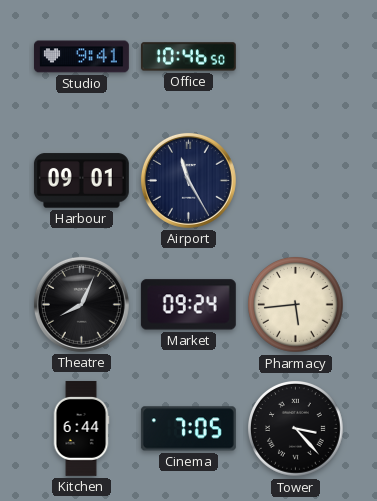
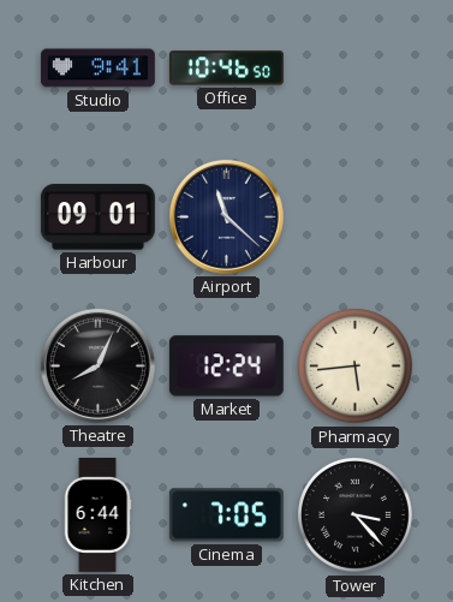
Airport: 11:25 -> 11:22 (226, 216)
Market: 09:24 -> 12:24 (226, 366)
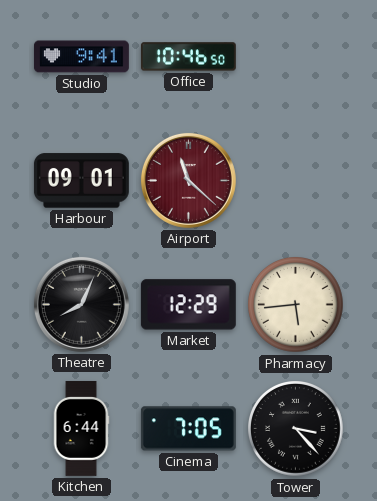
Airport dial: navy -> burgundy (188, 180)
Market: 12:24 -> 12:29 (188, 305)
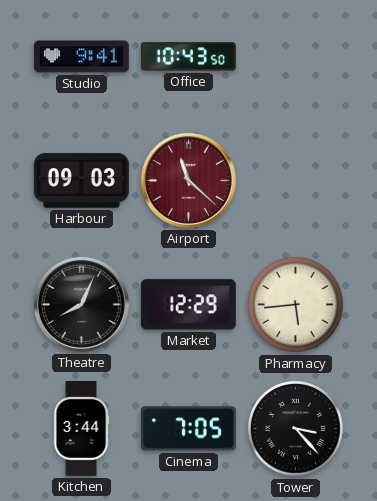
Office: 10:46 -> 10:43 (188, 57)
Harbour: 09:01 -> 09:03 (81, 181)
Kitchen: 6:44 -> 3:44 (81, 429)
